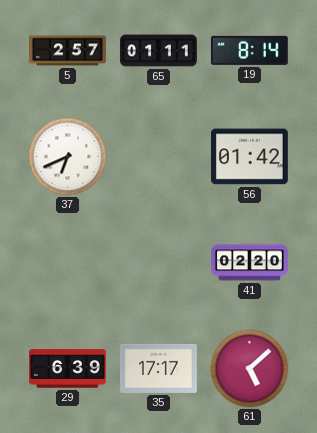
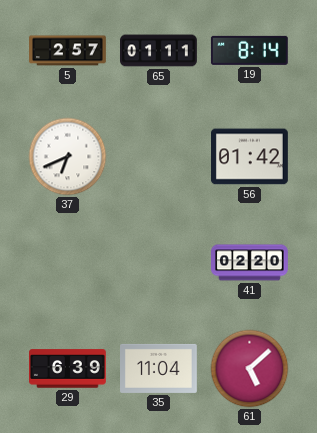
35: 17:17 -> 11:04 (159, 368)
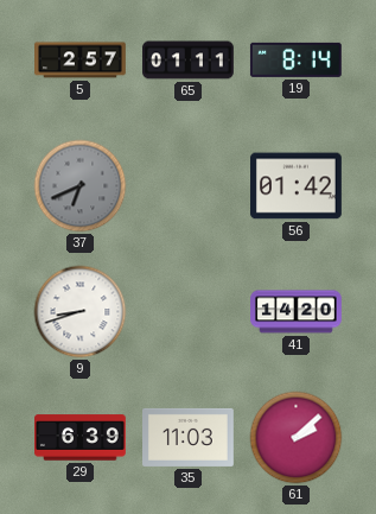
37 dial: white -> grey (81, 186)
9: none -> 8:42 (81, 312)
41: 02:20 -> 14:20 (297, 312)
35: 11:04 -> 11:03 (189, 437)
61: 5:08 -> 2:08 (297, 438)
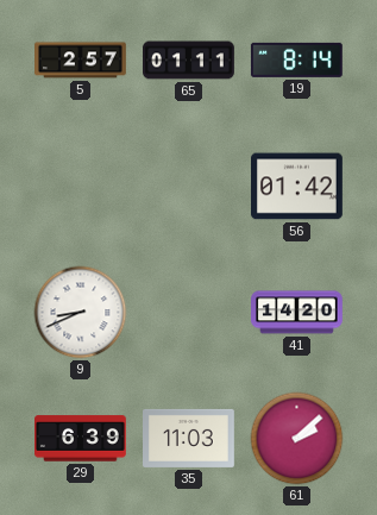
37: 6:41 -> none (81, 186)
9: 8:42 -> 8:41 (81, 313)
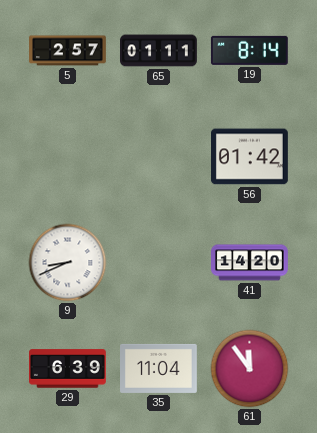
35: 11:03 -> 11:04 (159, 368)
61: 2:08 -> 11:54 (250, 369)
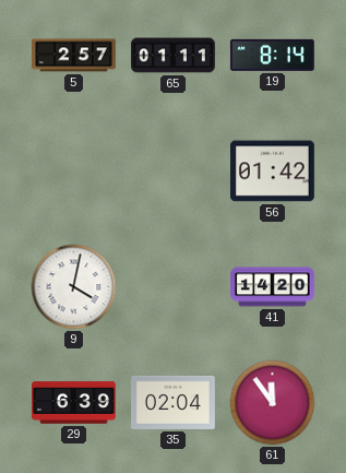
9: 8:41 -> 4:02 (74, 287)
35: 11:04 -> 02:04 (174, 402)
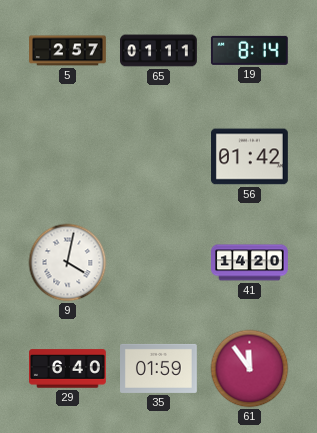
29: 6:39 -> 6:40 (68, 369)
35: 02:04 -> 01:59 (159, 368)
